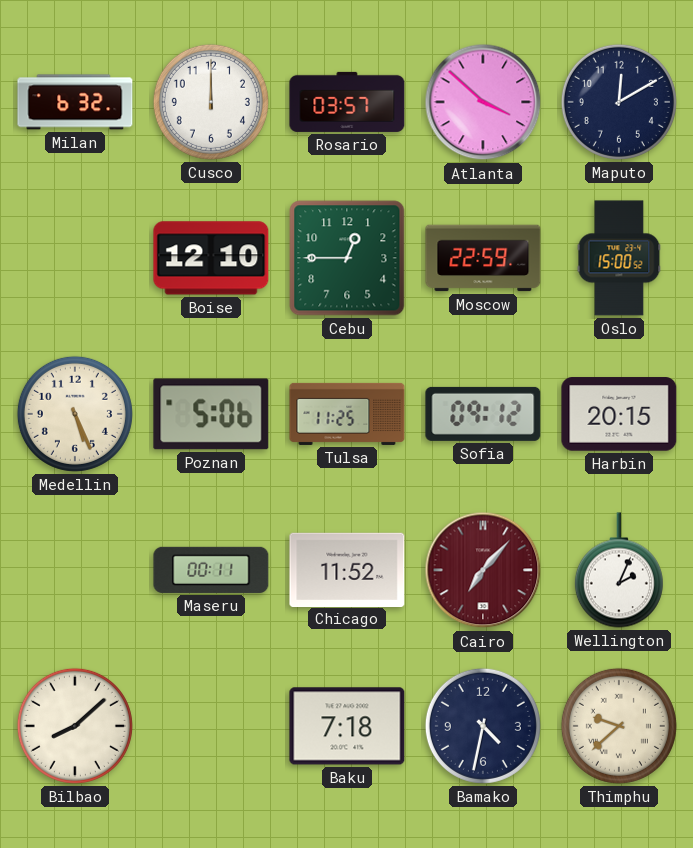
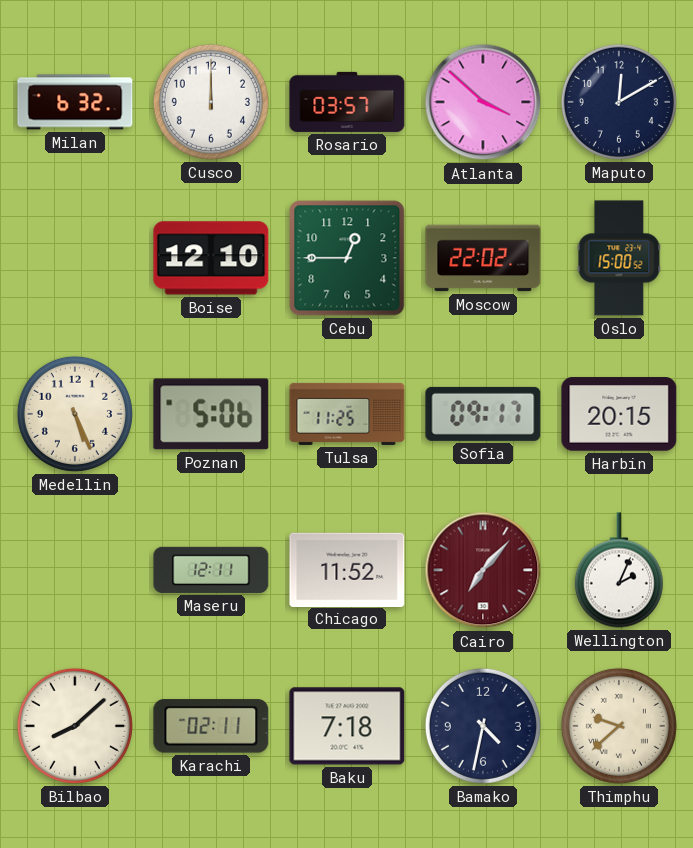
Moscow: 22:59 -> 22:02 (483, 258)
Sofia: 09:12 -> 09:17 (483, 414)
Maseru: 00:11 -> 12:11 (211, 570)
Karachi: none -> 02:11 (211, 726)
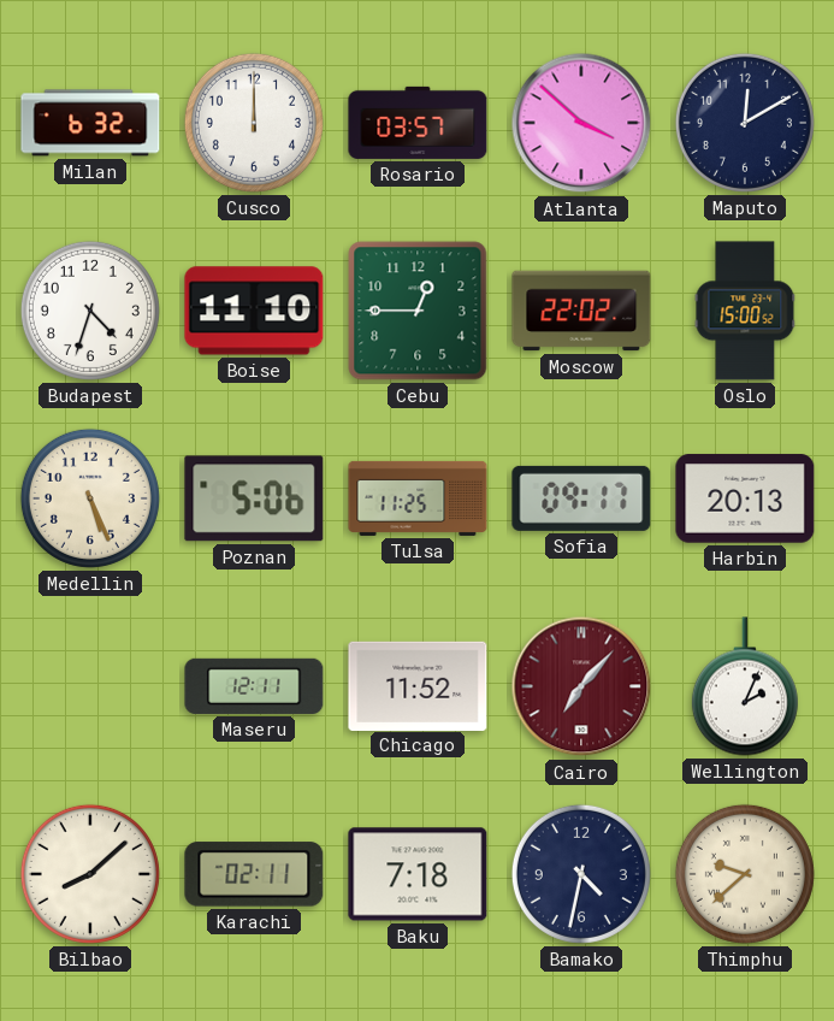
Budapest: none -> 4:33 (90, 311)
Boise: 12:10 -> 11:10 (254, 311)
Harbin: 20:15 -> 20:13 (745, 498)
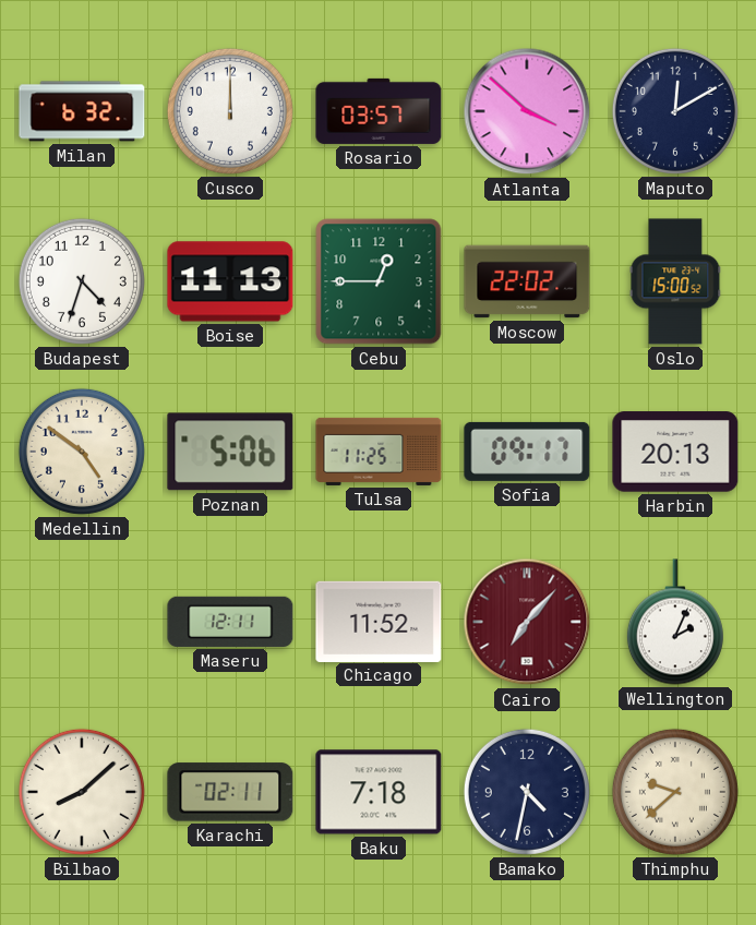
Boise: 11:10 -> 11:13 (230, 281)
Medellin: 5:26 -> 4:51 (82, 452)
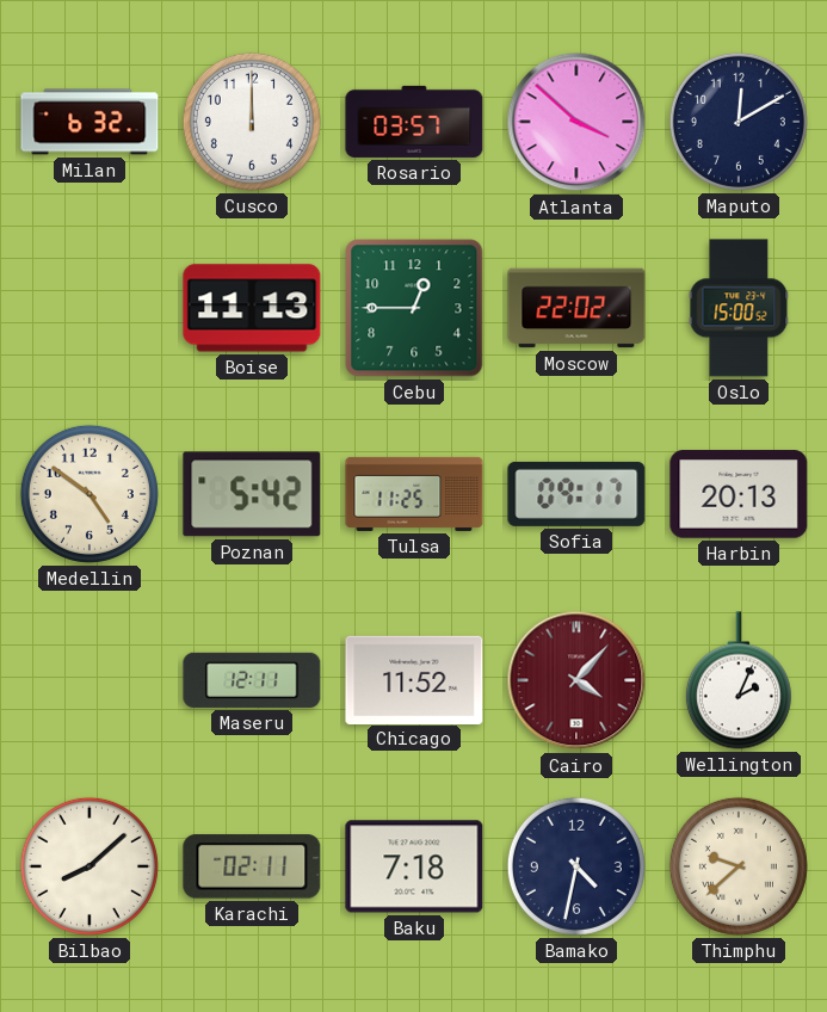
Budapest: 4:33 -> none (82, 281)
Poznan: 5:06 -> 5:42 (252, 494)
Cairo: 7:07 -> 4:07 (576, 680)
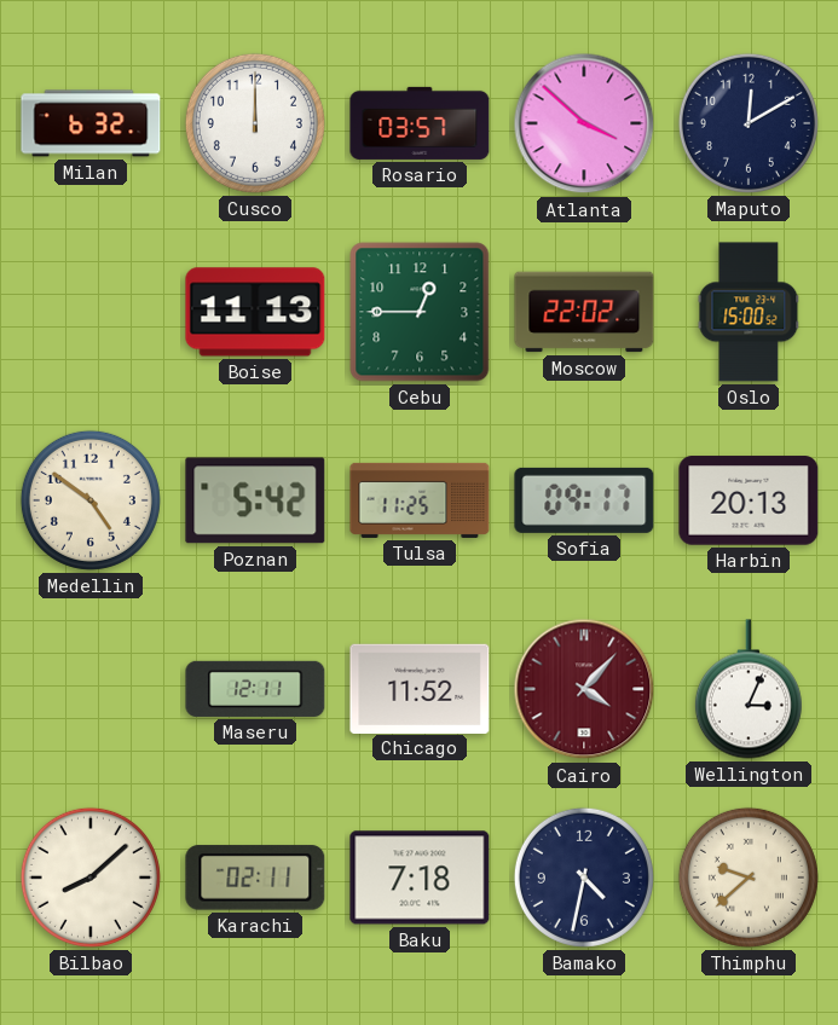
Wellington: 2:04 -> 3:04 (749, 689)
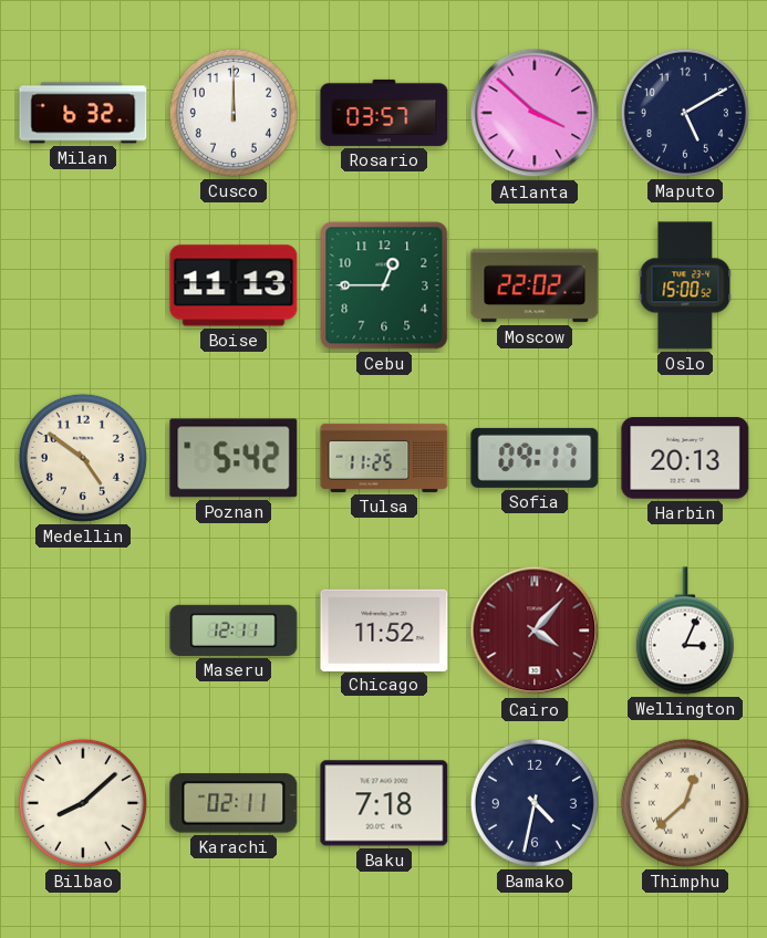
Maputo: 12:10 -> 5:10 (685, 113)
Thimphu: 9:38 -> 12:38 (685, 803)
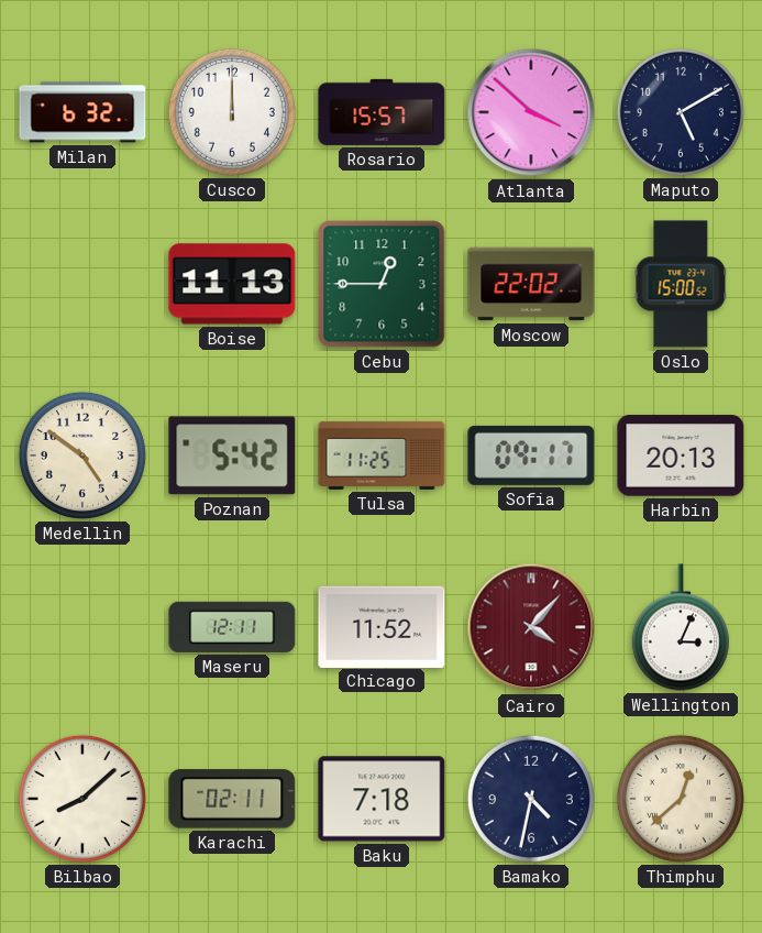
Rosario: 03:57 -> 15:57 (382, 112)
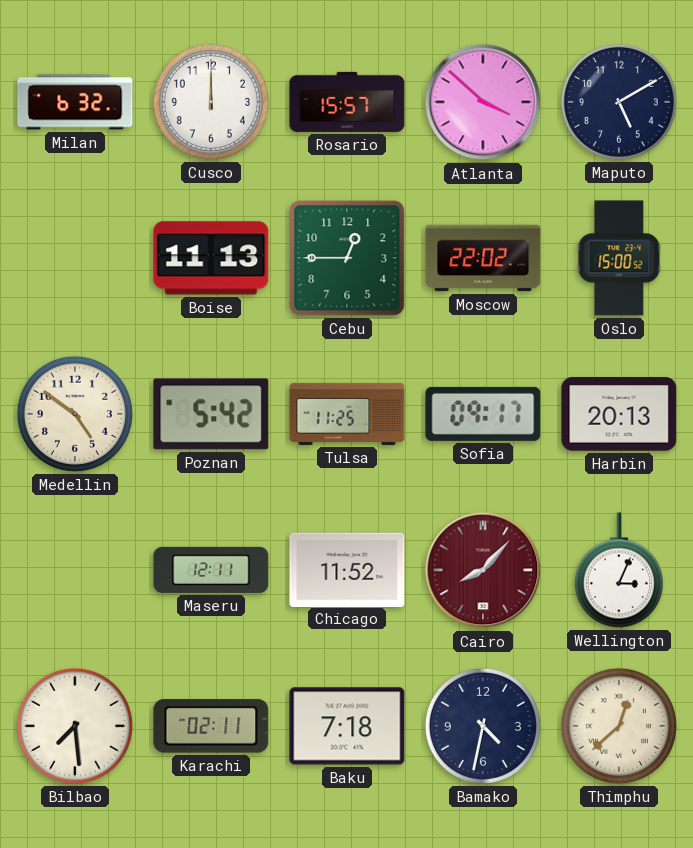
Cairo: 4:07 -> 8:07 (483, 570)
Bilbao: 8:08 -> 7:29 (75, 726)
